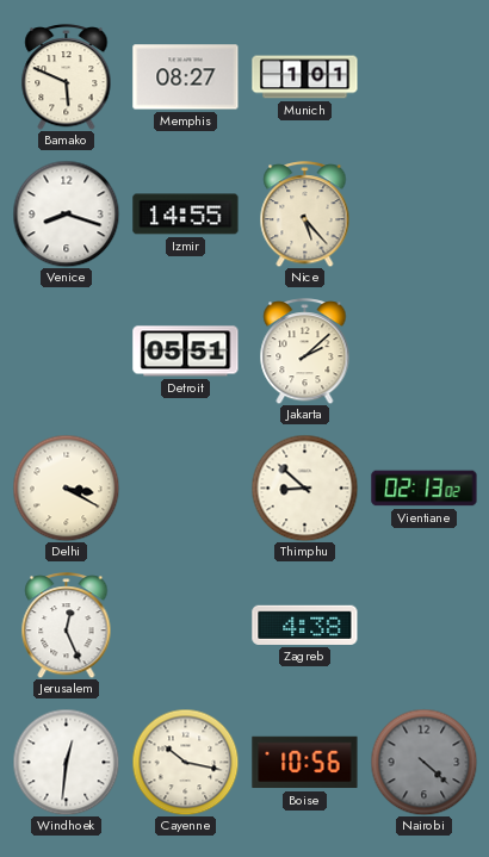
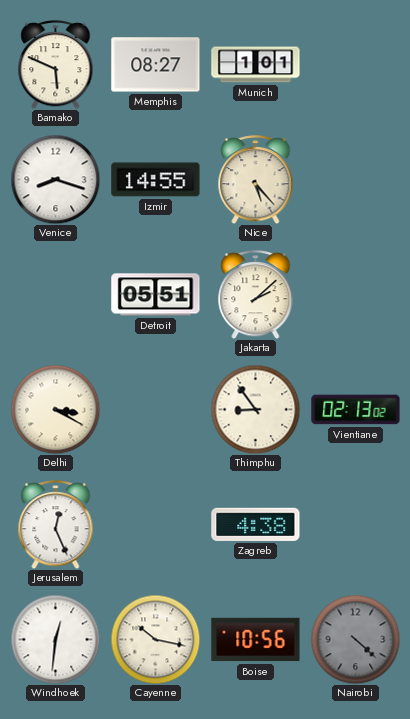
Thimphu: 8:52 -> 8:54 (255, 409)
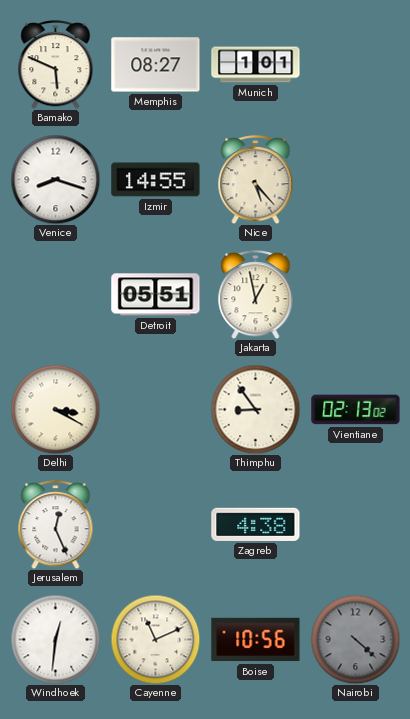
Jakarta: 2:08 -> 12:58 (256, 295)
Cayenne: 10:17 -> 11:11 (155, 639)
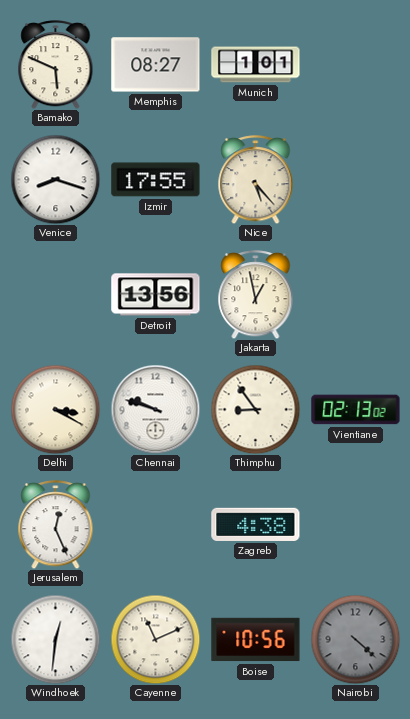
Izmir: 14:55 -> 17:55 (156, 180)
Detroit: 05:51 -> 13:56 (156, 295)
Chennai: none -> 9:48 (155, 409)
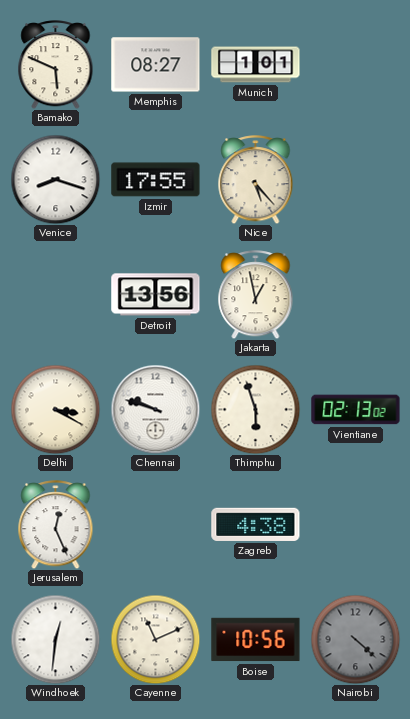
Thimphu: 8:54 -> 5:57 (255, 409)
